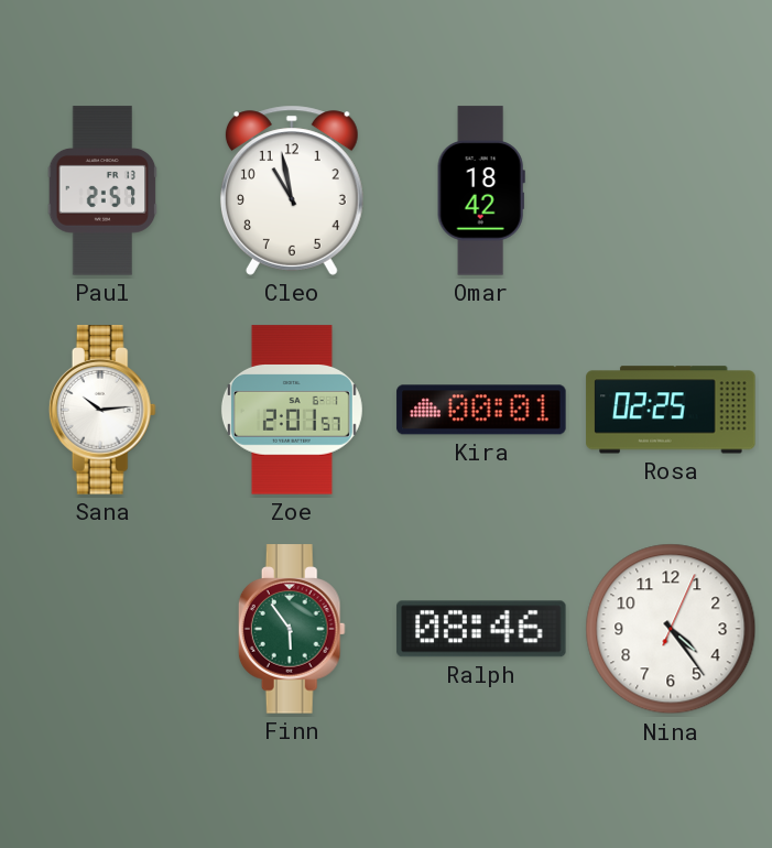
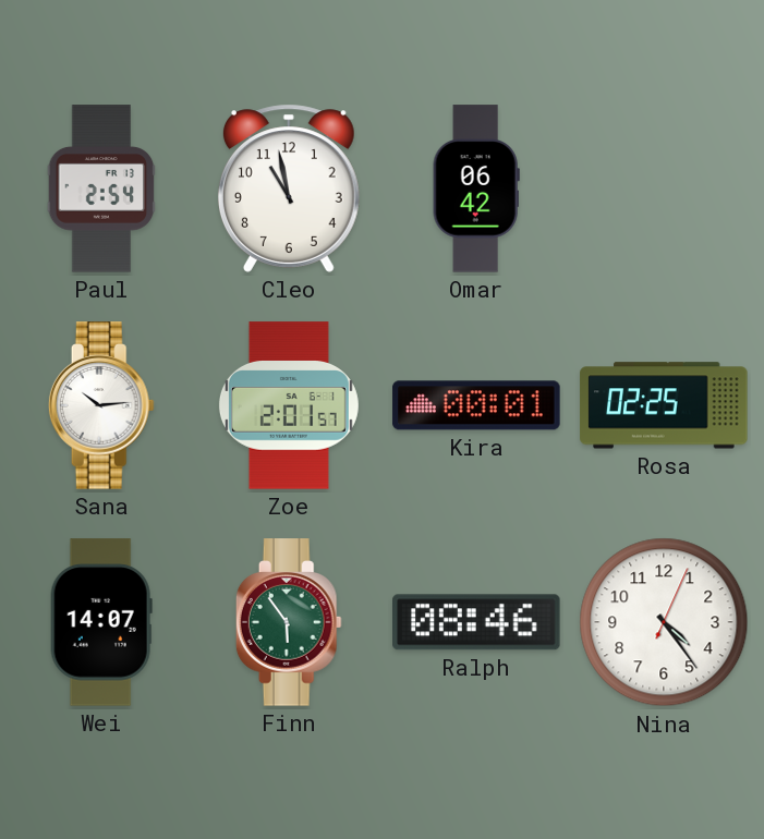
Paul: 2:57 -> 2:54 (101, 189)
Omar: 18:42 -> 06:42 (476, 189)
Wei: none -> 14:07 (101, 622)
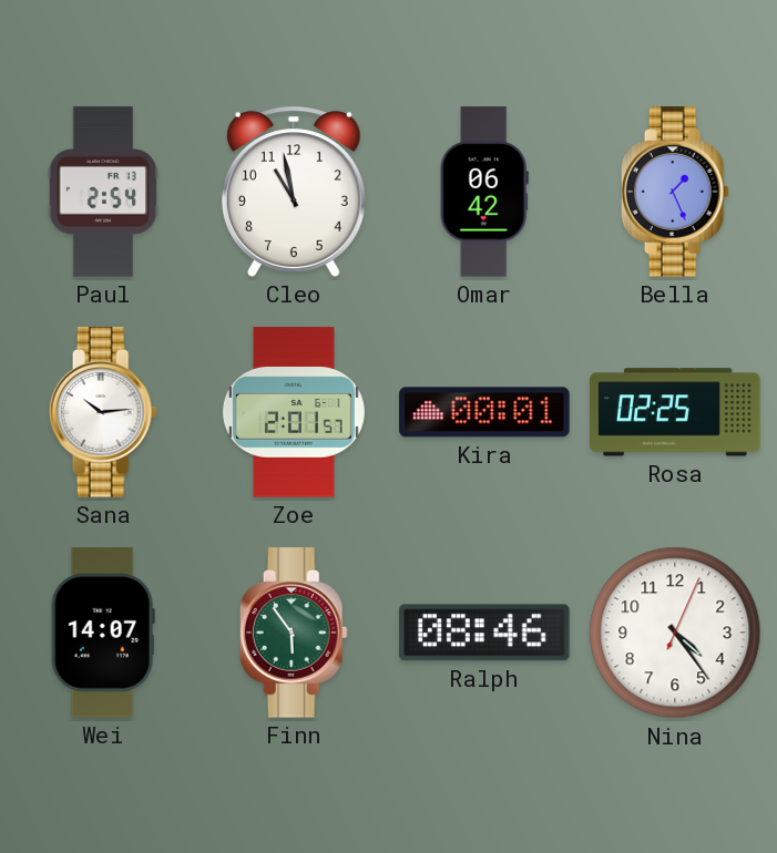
Bella: none -> 1:26 (675, 192)
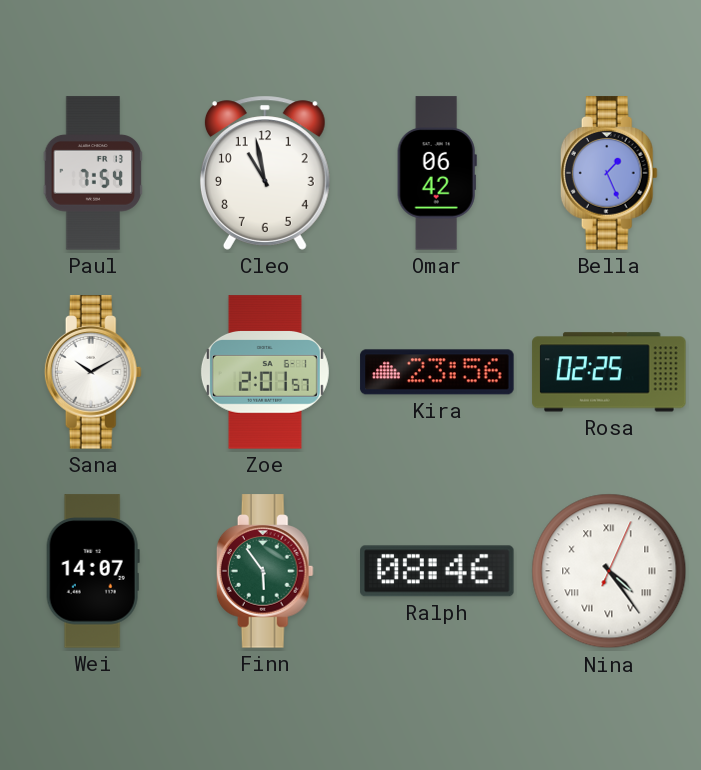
Paul: 2:54 -> 7:54 (93, 173)
Sana: 10:14 -> 10:10 (93, 372)
Kira: 00:01 -> 23:56 (437, 372)
Nina numerals: Arabic -> Roman (609, 571)
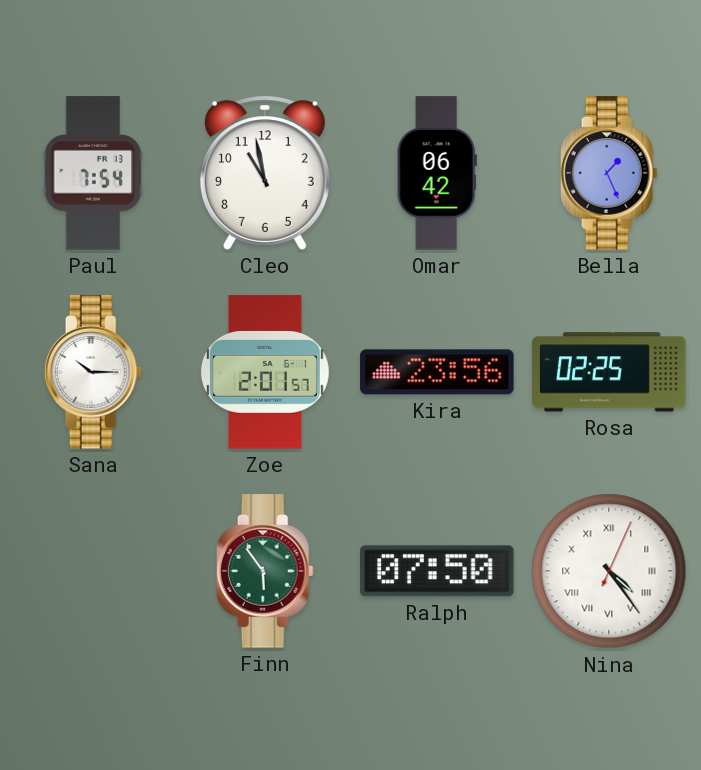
Sana: 10:10 -> 10:15 (93, 372)
Wei: 14:07 -> none (93, 571)
Ralph: 08:46 -> 07:50 (437, 571)
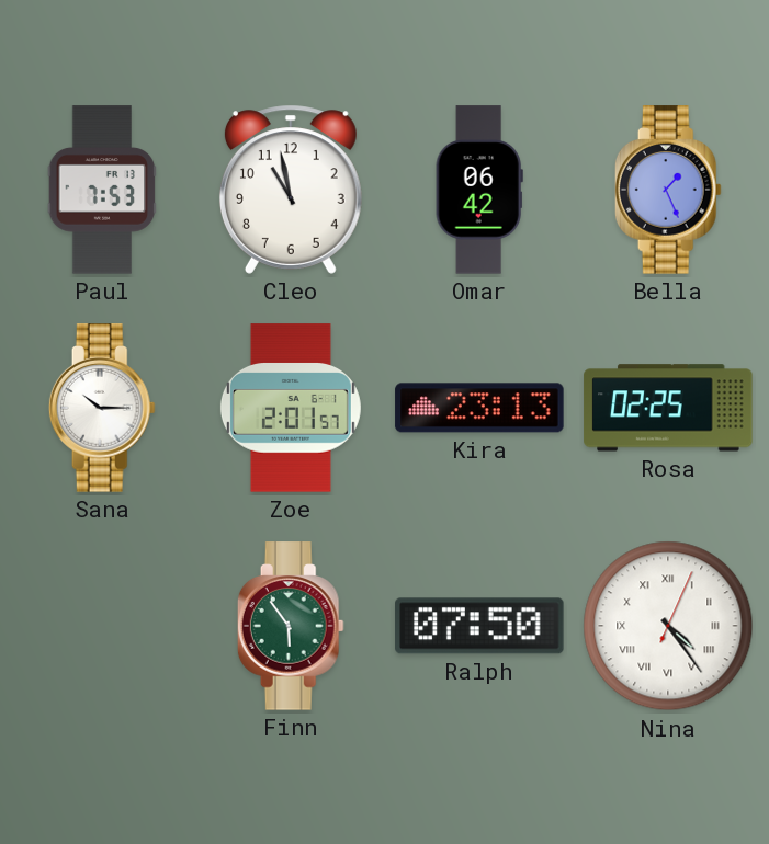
Paul: 7:54 -> 7:53 (102, 190)
Kira: 23:56 -> 23:13 (479, 408)
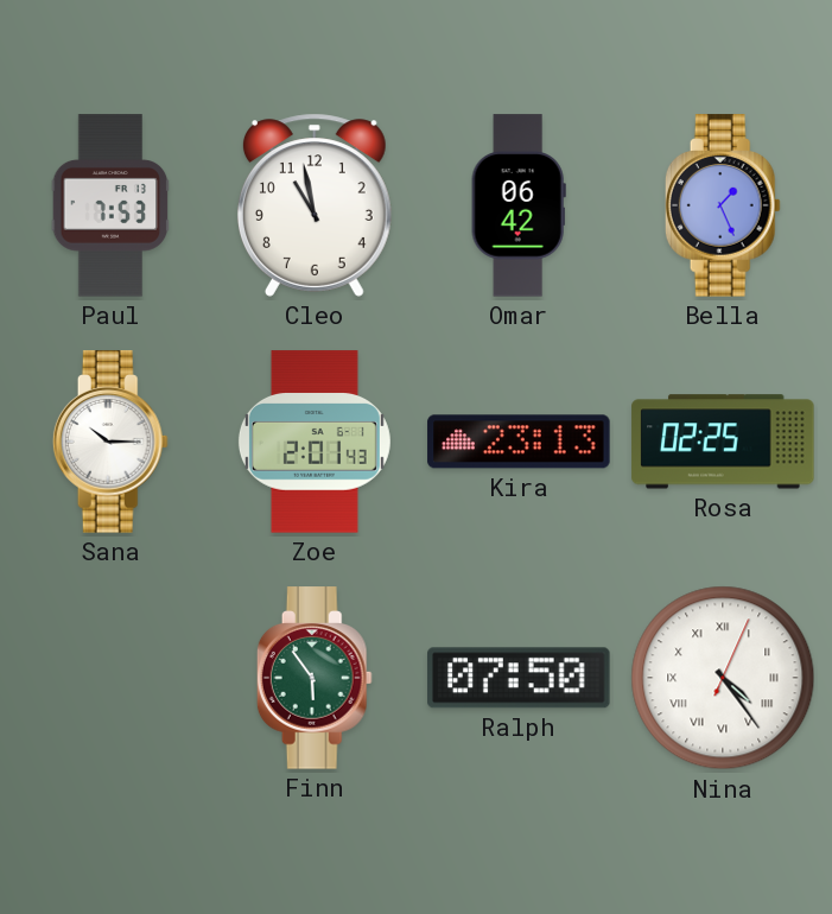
Zoe: 2:01:57 -> 2:01:43 (315, 442)
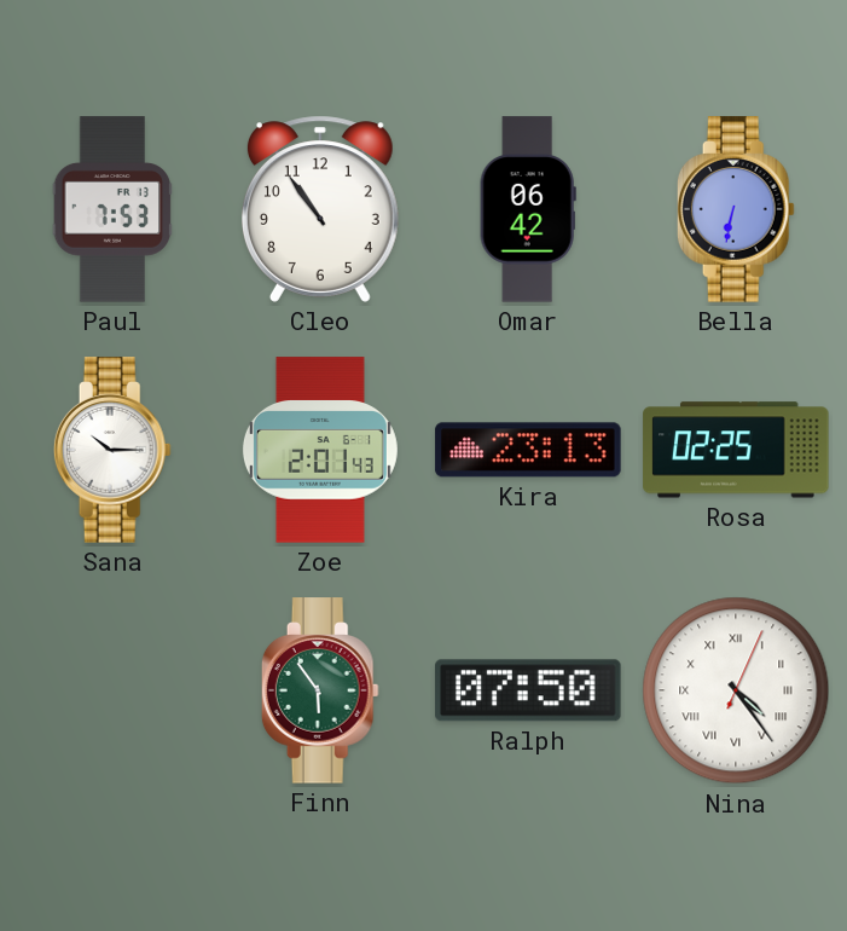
Cleo: 10:58 -> 10:54 (320, 209)
Bella: 1:26 -> 6:32 (736, 209)
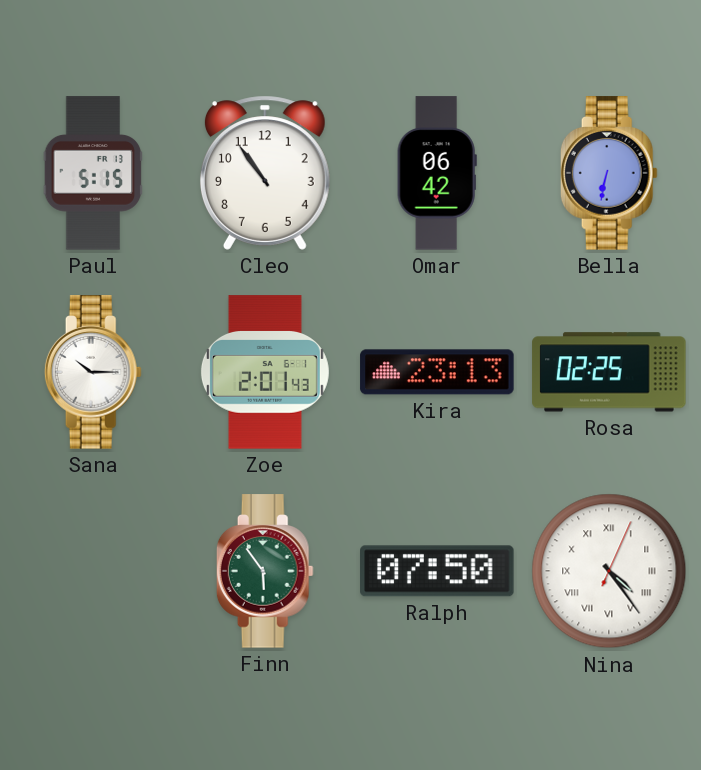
Paul: 7:53 -> 5:15 (93, 173)
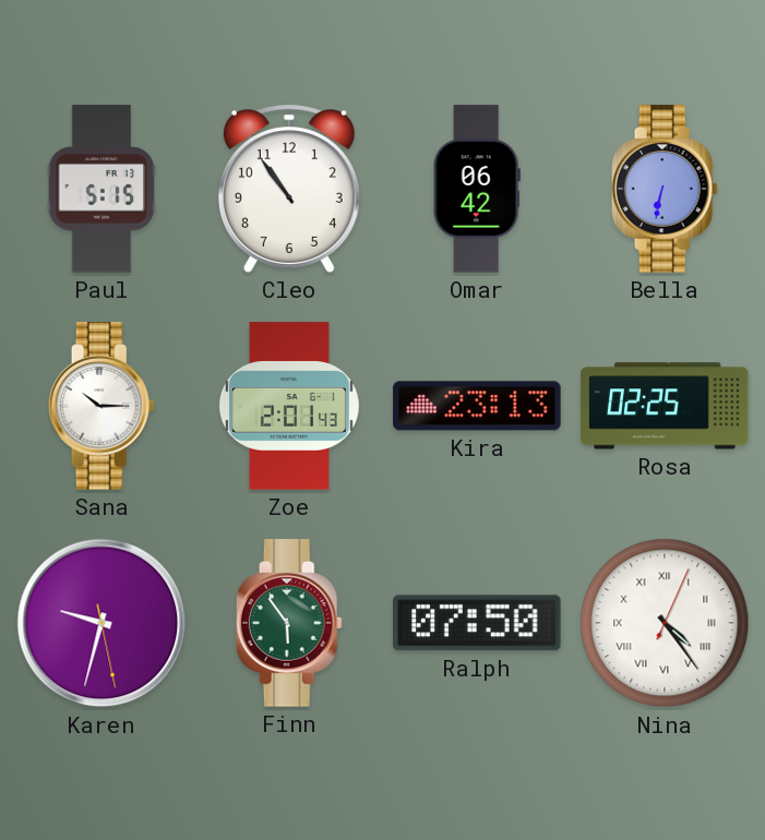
Karen: none -> 9:32 (101, 623)
